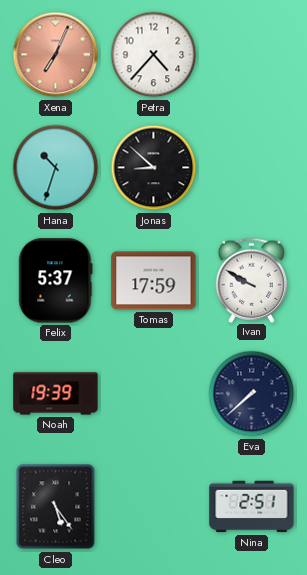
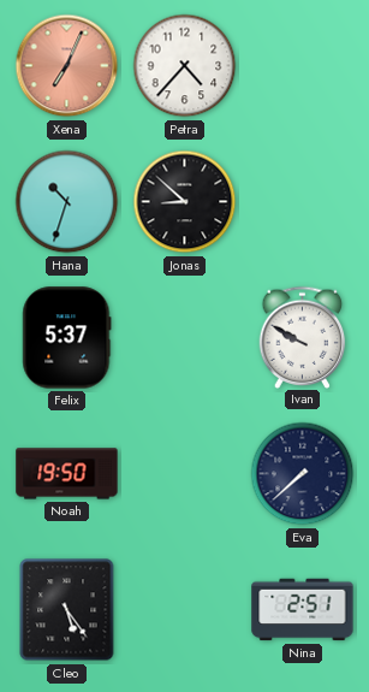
Tomas: 17:59 -> none (154, 281)
Noah: 19:39 -> 19:50 (67, 474)
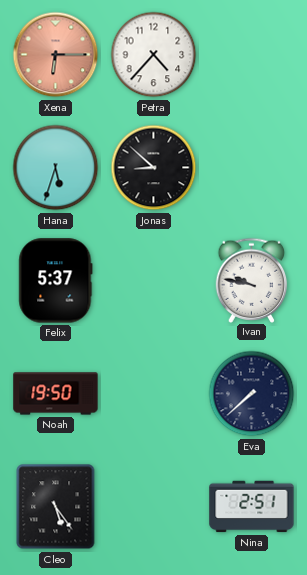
Xena: 7:04 -> 6:15 (56, 55)
Hana: 10:33 -> 5:33 (56, 168)
Ivan: 9:50 -> 9:47 (252, 280)
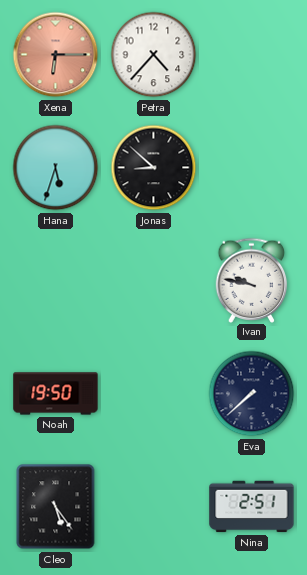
Felix: 5:37 -> none (56, 281)
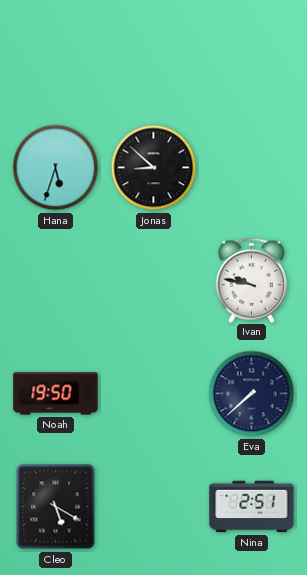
Xena: 6:15 -> none (56, 55)
Petra: 4:37 -> none (154, 55)
Cleo: 5:24 -> 5:20 (56, 507)
